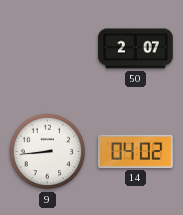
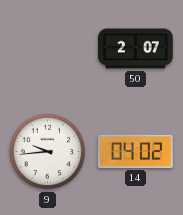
9: 8:44 -> 9:44 (48, 152)
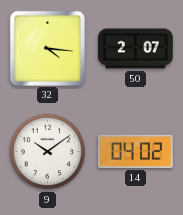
32: none -> 4:16 (47, 48)
9: 9:44 -> 10:09 (48, 152)
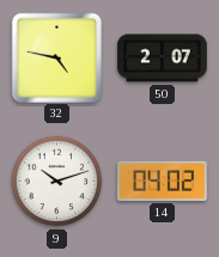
32: 4:16 -> 4:47 (56, 57)
9: 10:09 -> 10:12 (57, 182)
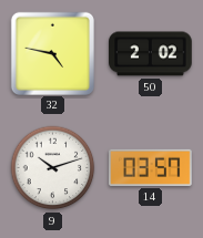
50: 2:07 -> 2:02 (151, 54)
14: 04:02 -> 03:57 (151, 167)
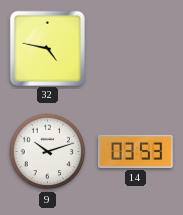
50: 2:02 -> none (151, 54)
14: 03:57 -> 03:53 (136, 151)
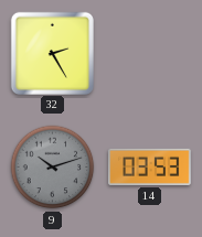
32: 4:47 -> 2:25 (52, 53)
9 dial: white -> grey (53, 168)
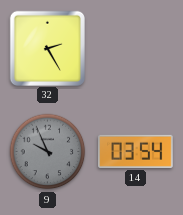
9: 10:12 -> 9:56 (48, 152)
14: 03:53 -> 03:54 (136, 151)
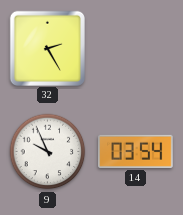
9 dial: grey -> white (48, 152)
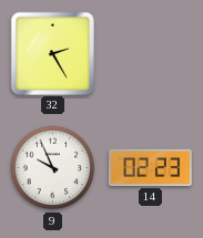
14: 03:54 -> 02:23 (151, 167)
